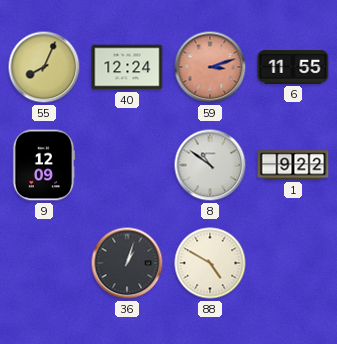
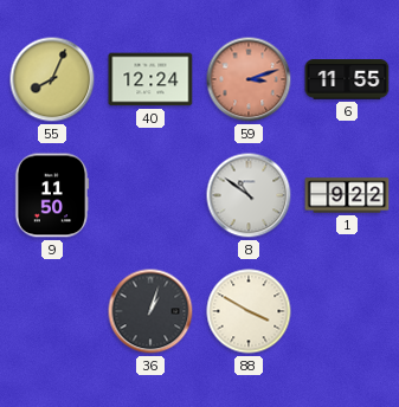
9: 12:09 -> 11:50 (52, 195)
88: 4:50 -> 3:50 (249, 311)
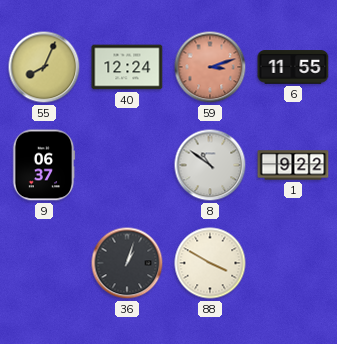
9: 11:50 -> 06:37 (44, 165)
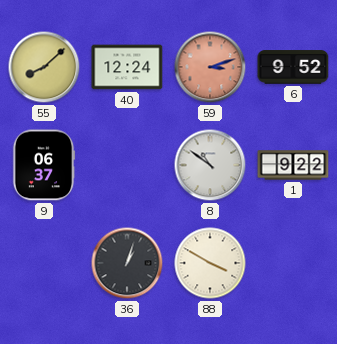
55: 8:04 -> 8:08 (44, 67)
6: 11:55 -> 9:52 (293, 67)
